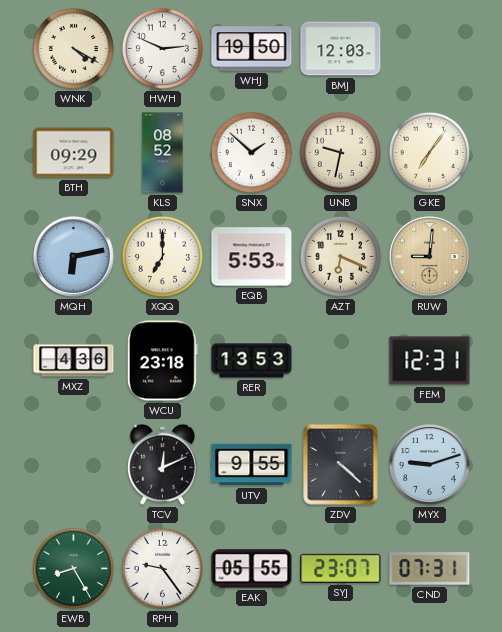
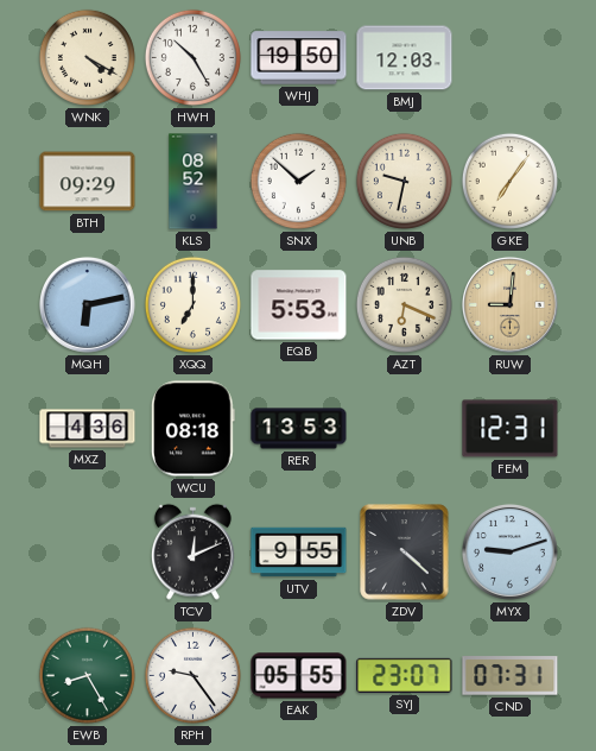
HWH: 2:49 -> 10:25 (192, 57)
WCU: 23:18 -> 08:18 (192, 429)
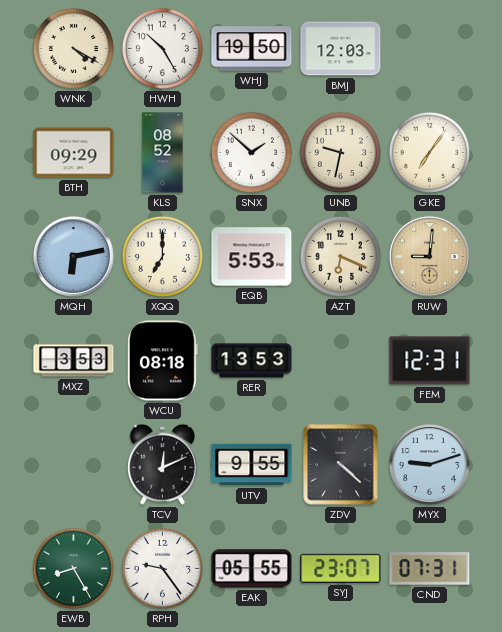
MXZ: 4:36 -> 3:53 (74, 361)
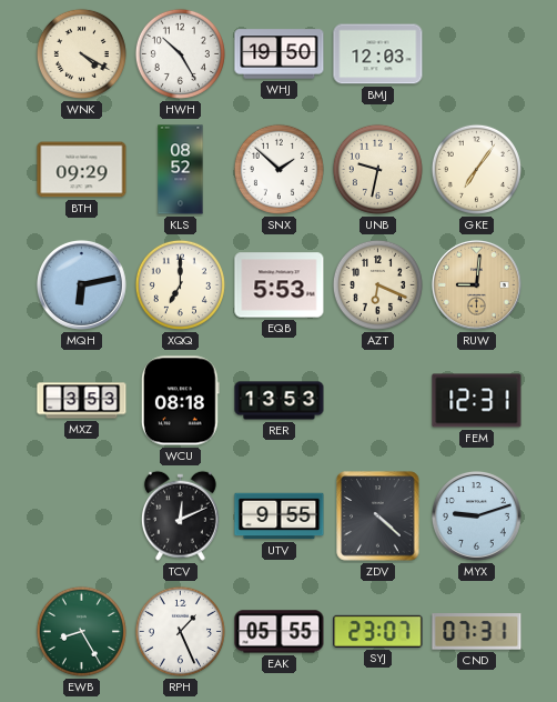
RPH: 9:24 -> 1:26 (180, 631)
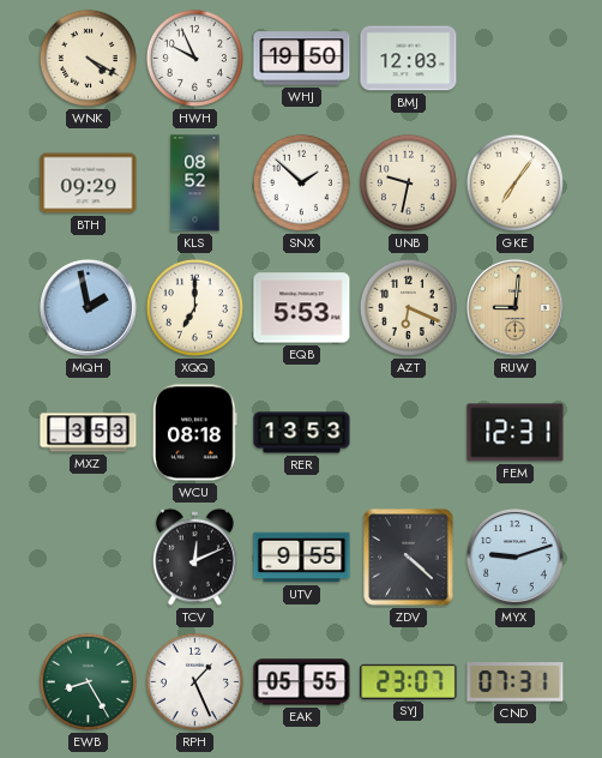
HWH: 10:25 -> 9:56 (194, 58)
MQH: 6:13 -> 1:58 (88, 307)
